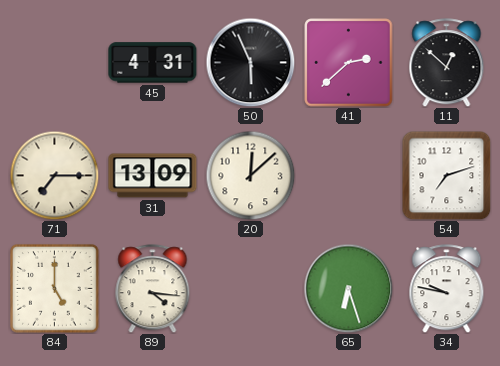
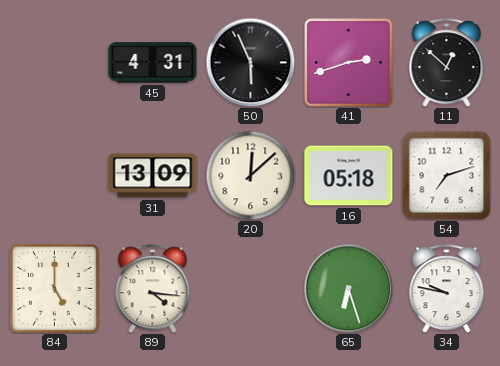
41: 2:38 -> 2:42 (349, 63)
71: 7:15 -> none (54, 175)
16: none -> 05:18 (349, 176)
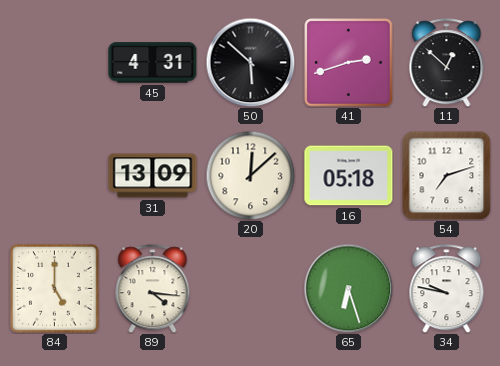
50: 5:56 -> 5:52 (250, 62)
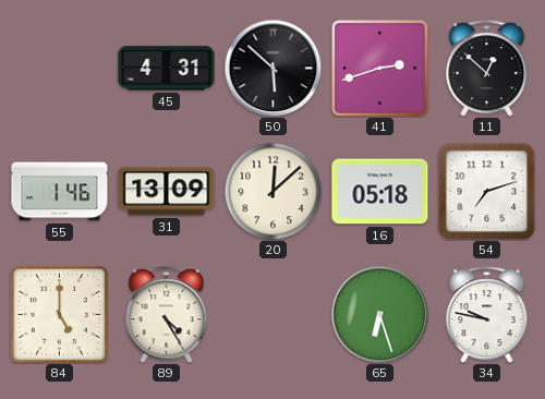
55: none -> 1:46 (60, 192)
89: 4:16 -> 4:25 (167, 315)
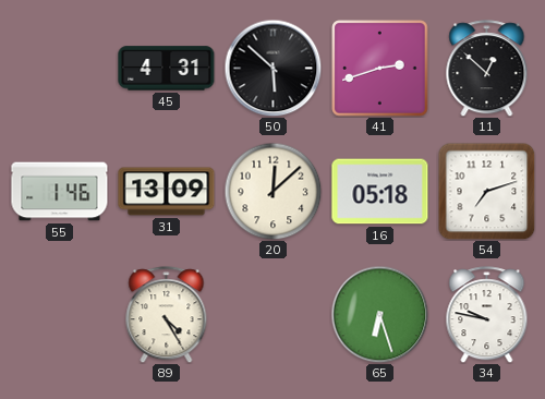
84: 5:00 -> none (60, 315)
